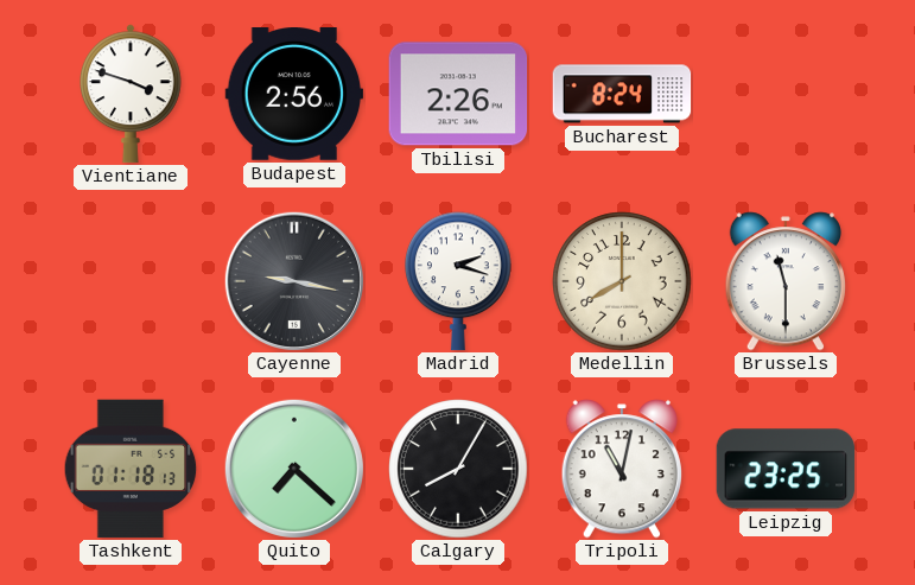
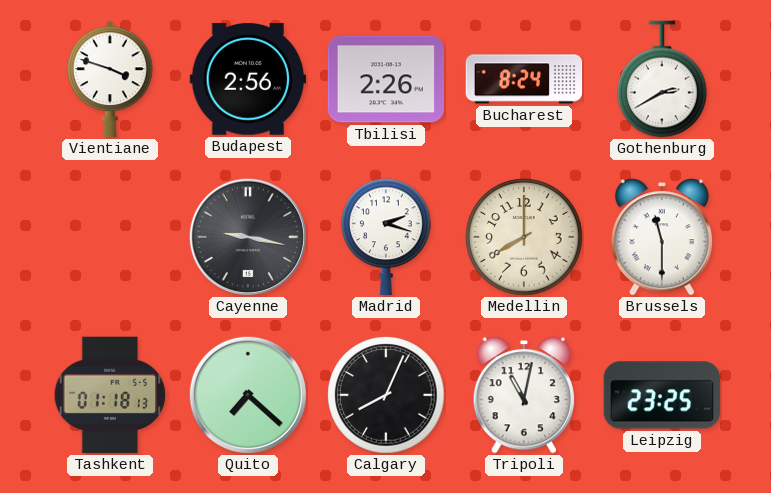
Gothenburg: none -> 2:40 (662, 79)
Calgary: 8:05 -> 8:04 (386, 395)
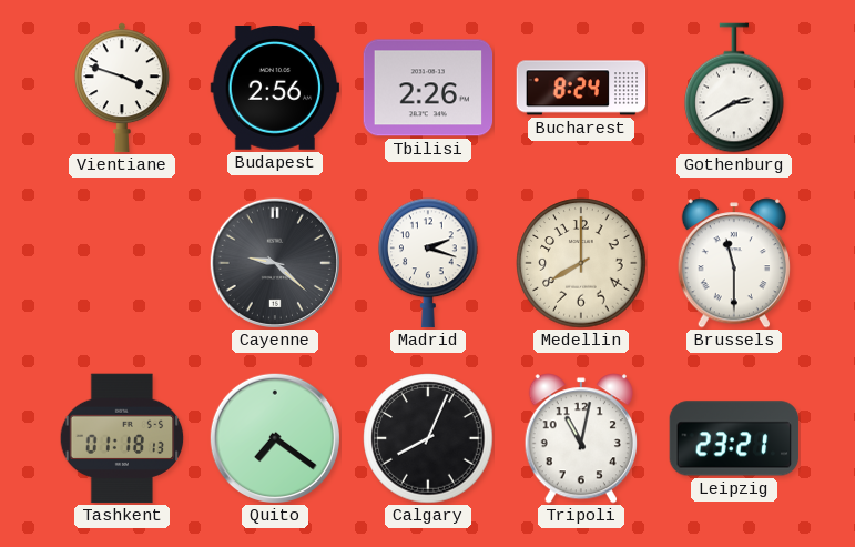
Cayenne: 9:17 -> 9:22 (275, 263)
Quito: 7:22 -> 7:21 (275, 438)
Leipzig: 23:25 -> 23:21 (734, 438)
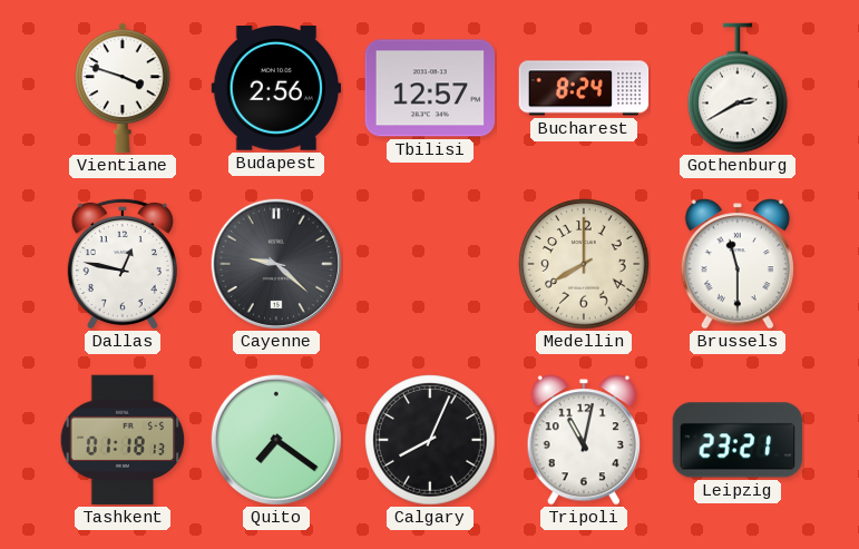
Tbilisi: 2:26 -> 12:57 (430, 88)
Dallas: none -> 12:47 (123, 264)
Madrid: 2:18 -> none (428, 263)
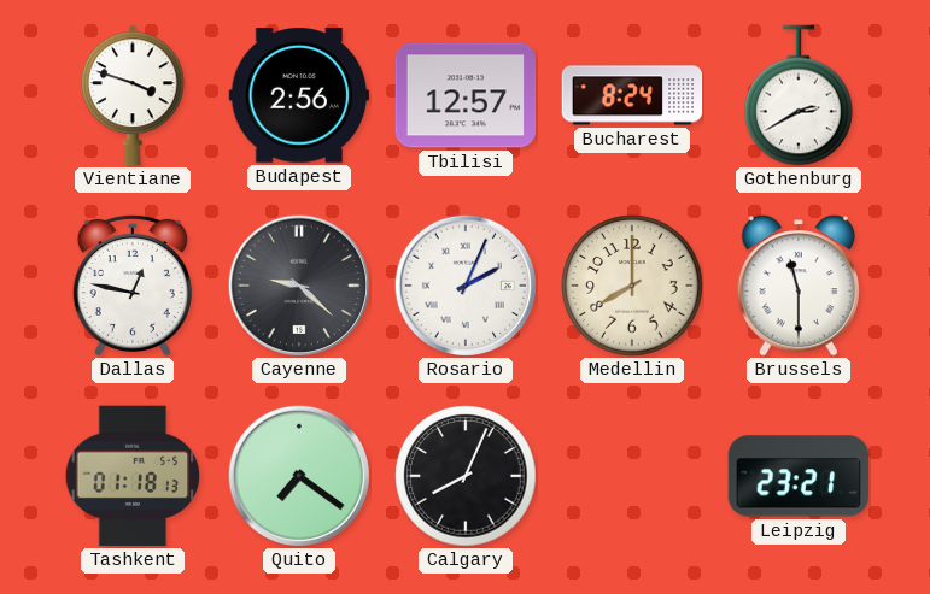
Rosario: none -> 2:04 (466, 286)
Tripoli: 11:02 -> none (584, 440)
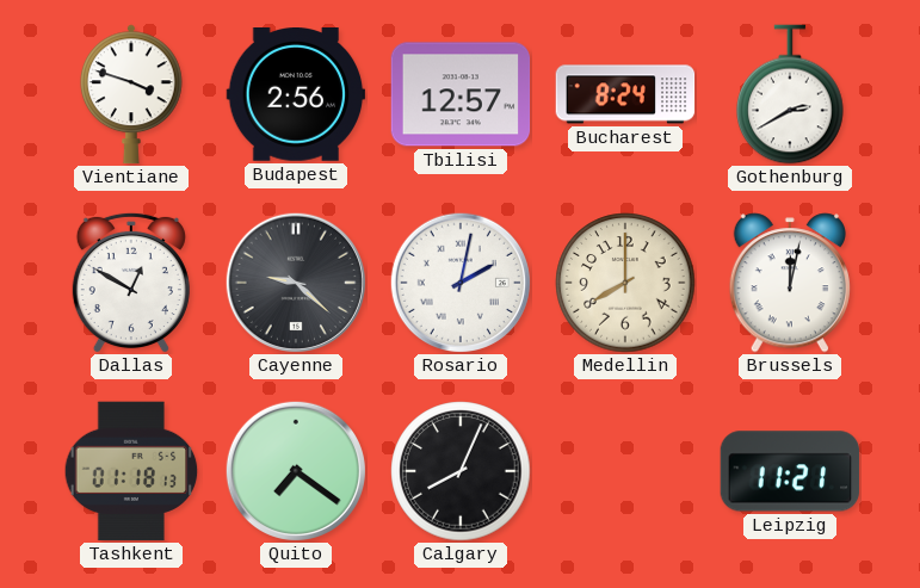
Dallas: 12:47 -> 12:50 (131, 283)
Rosario: 2:04 -> 2:02 (461, 283)
Brussels: 11:30 -> 12:02 (790, 283)
Leipzig: 23:21 -> 11:21 (790, 471)
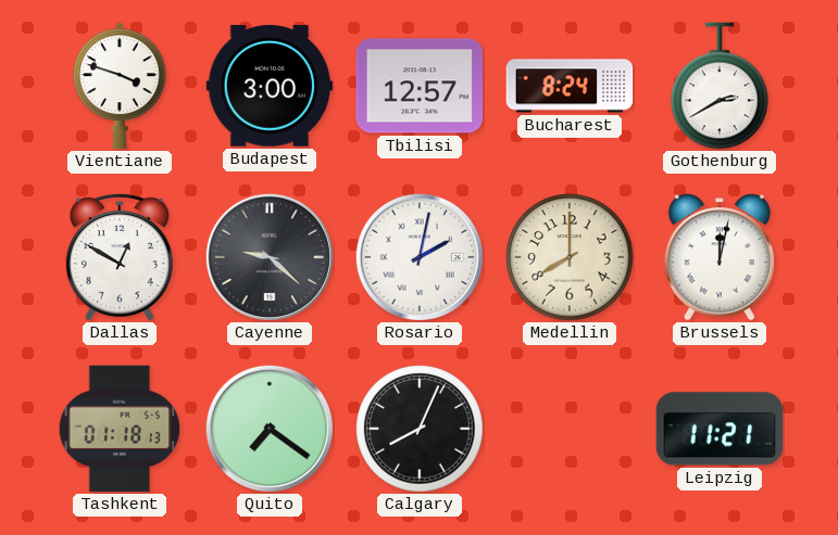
Budapest: 2:56 -> 3:00 (270, 87)
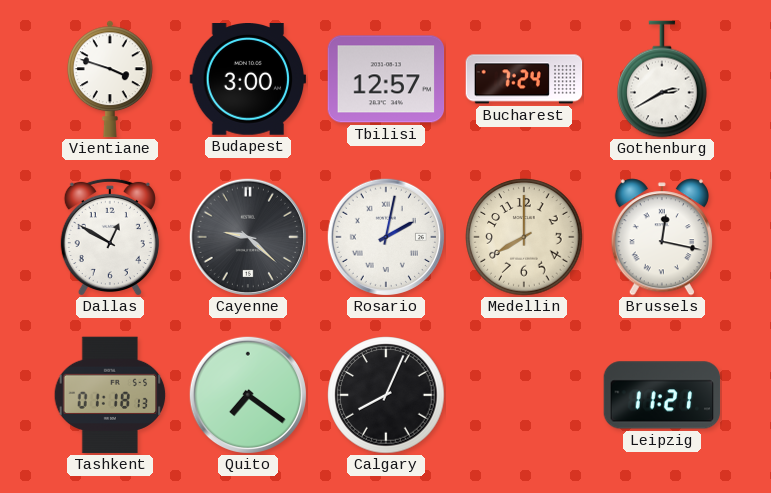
Bucharest: 8:24 -> 7:24 (524, 79)
Brussels: 12:02 -> 12:17 (662, 237)
